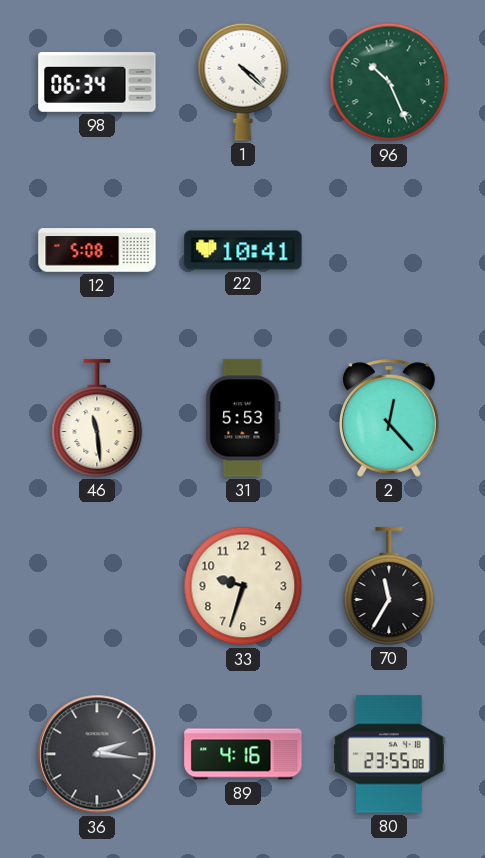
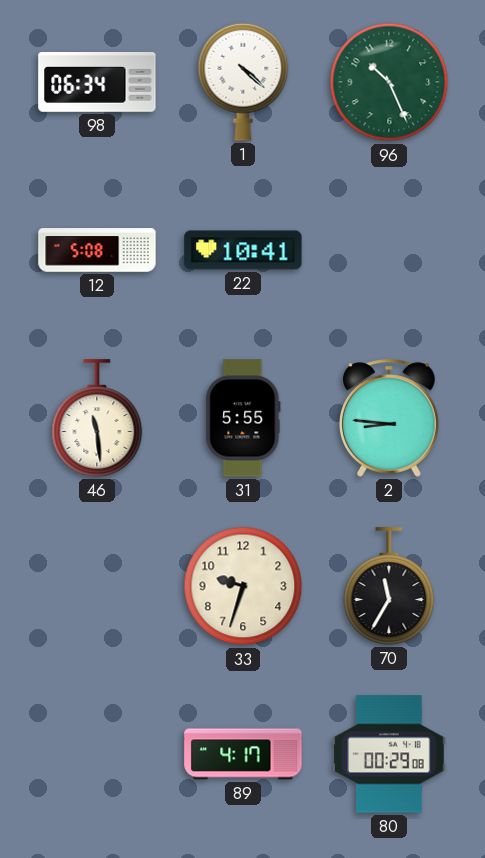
31: 5:53 -> 5:55 (243, 418)
2: 12:23 -> 8:46 (390, 418)
36: 2:16 -> none (97, 754)
89: 4:16 -> 4:17 (243, 754)
80: 23:55 -> 00:29 (389, 754)
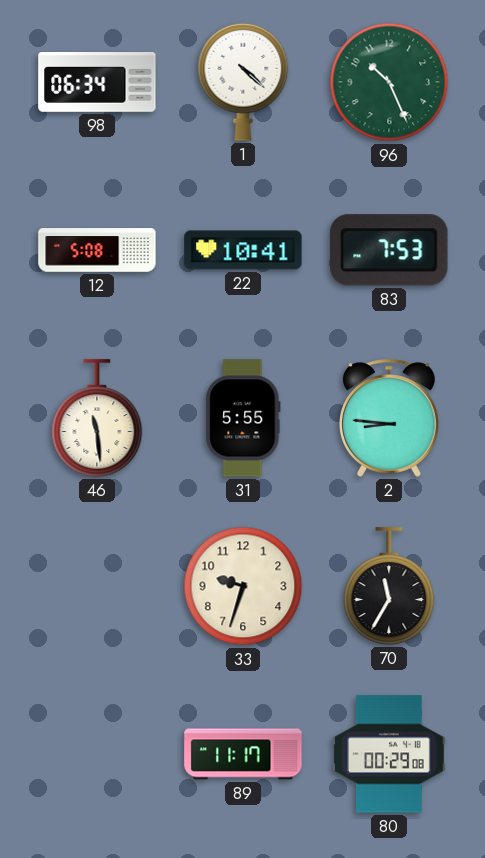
83: none -> 7:53 (389, 250)
89: 4:17 -> 11:17 (243, 754)
